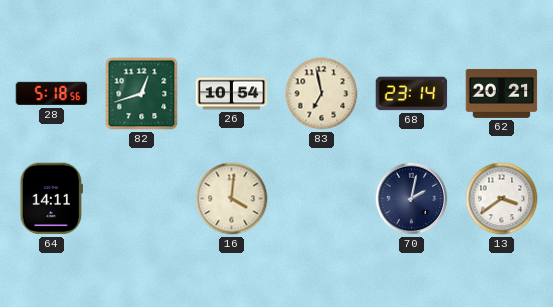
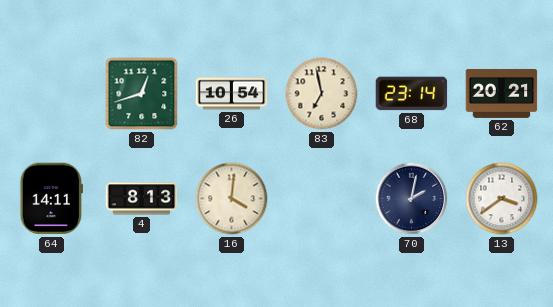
28: 5:18 -> none (52, 94)
4: none -> 8:13 (142, 199)
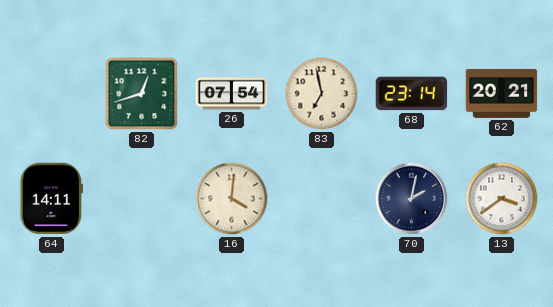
26: 10:54 -> 07:54 (232, 94)
4: 8:13 -> none (142, 199)
